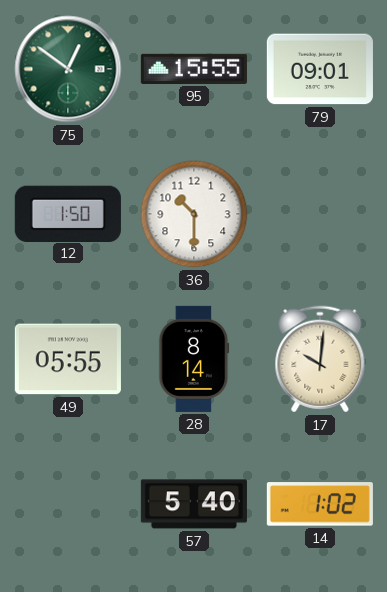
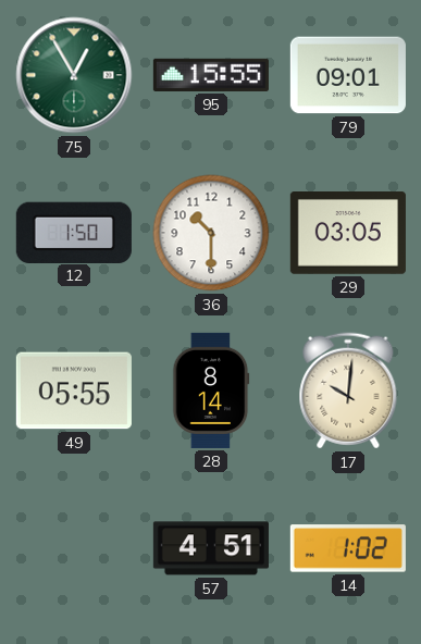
75: 12:51 -> 12:55 (74, 75)
29: none -> 03:05 (348, 234)
57: 5:40 -> 4:51 (211, 548)
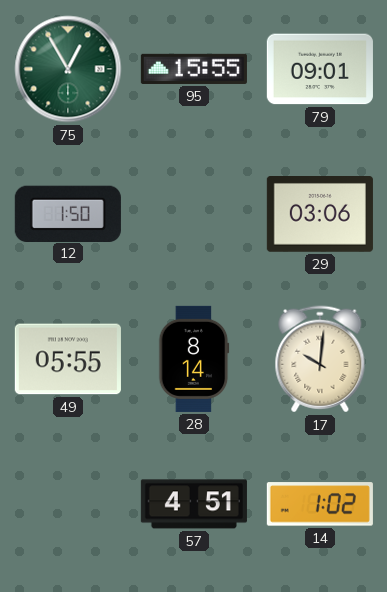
36: 10:30 -> none (211, 233)
29: 03:05 -> 03:06 (320, 215)
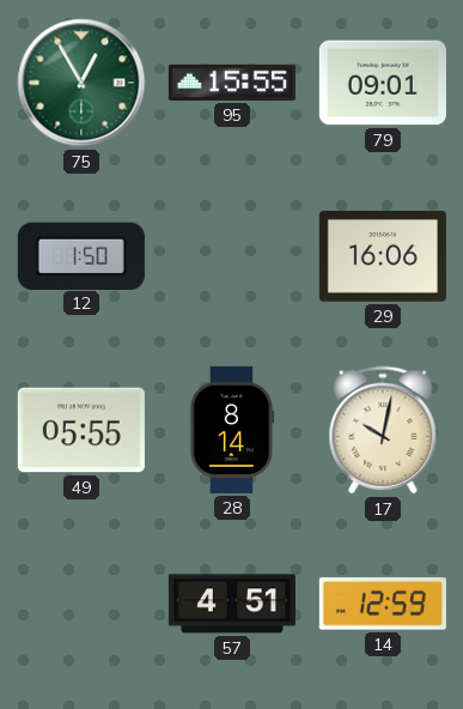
29: 03:06 -> 16:06 (383, 257)
17: 10:01 -> 10:02 (383, 430)
14: 1:02 -> 12:59 (383, 604)
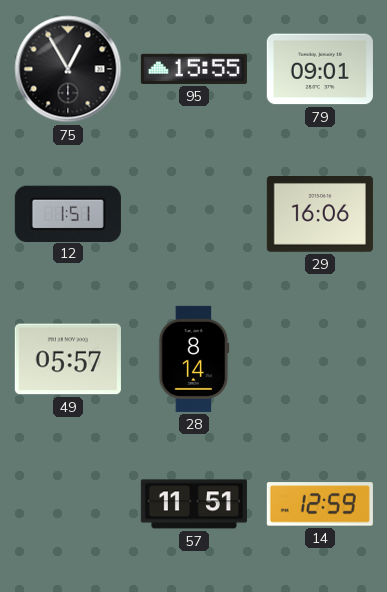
75 dial: green -> black (68, 69)
12: 1:50 -> 1:51 (68, 213)
49: 05:55 -> 05:57 (68, 359)
17: 10:02 -> none (383, 430)
57: 4:51 -> 11:51 (194, 504)
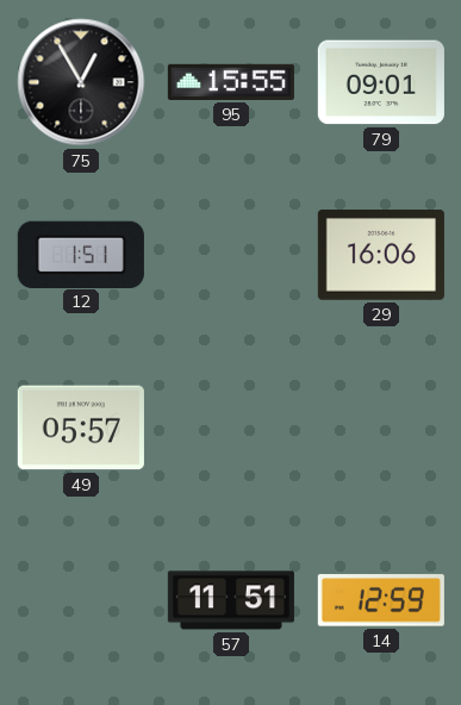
28: 8:14 -> none (194, 359)
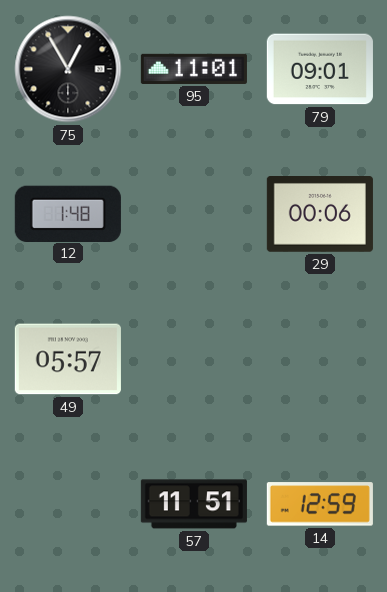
95: 15:55 -> 11:01 (194, 69)
12: 1:51 -> 1:48 (68, 213)
29: 16:06 -> 00:06 (320, 215)
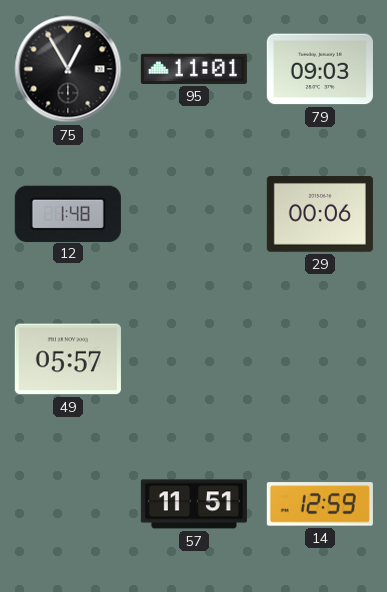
79: 09:01 -> 09:03 (320, 69)
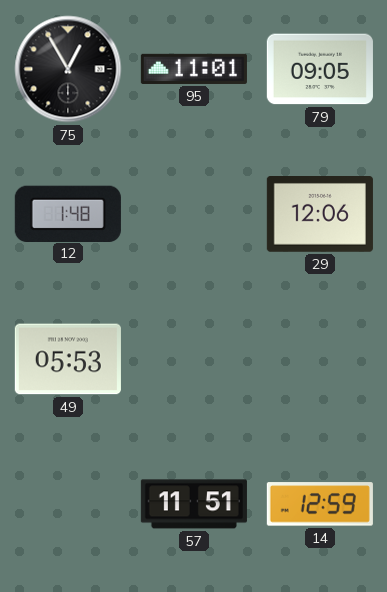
79: 09:03 -> 09:05 (320, 69)
29: 00:06 -> 12:06 (320, 215)
49: 05:57 -> 05:53 (68, 359)
